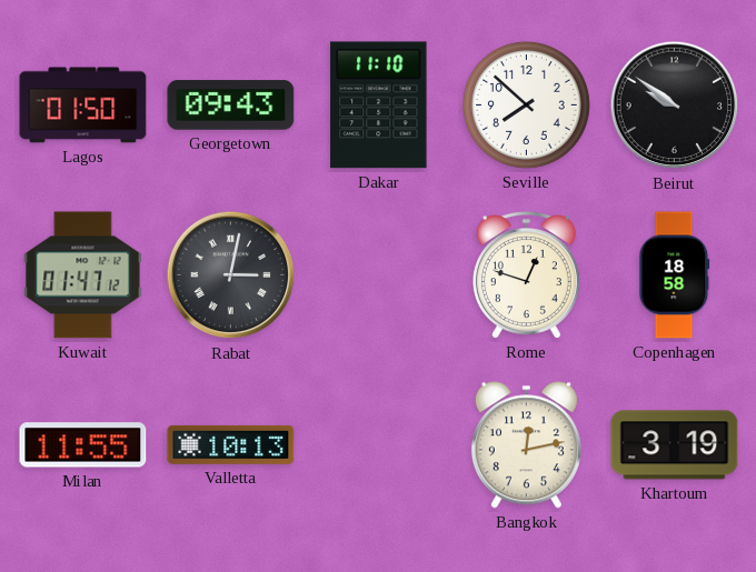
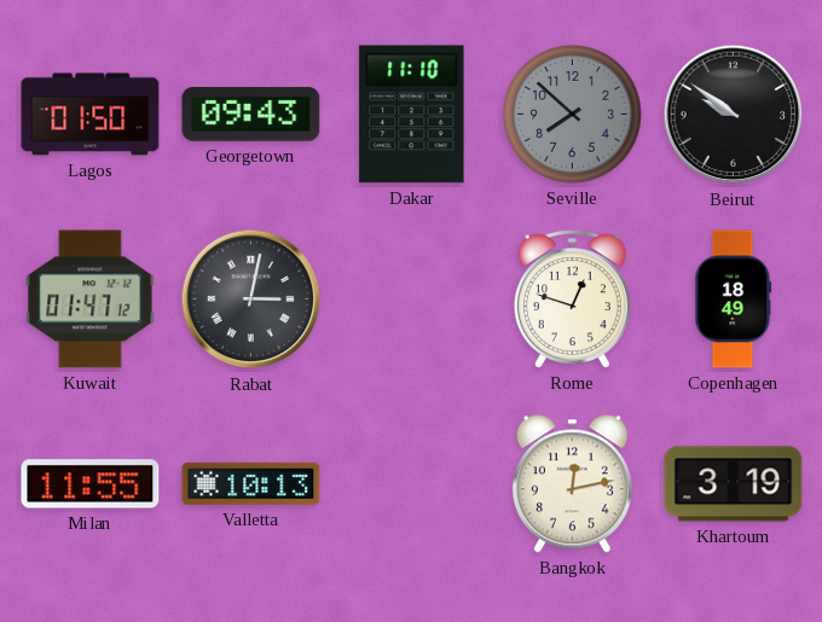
Seville dial: white -> grey (572, 114)
Copenhagen: 18:58 -> 18:49 (734, 300)
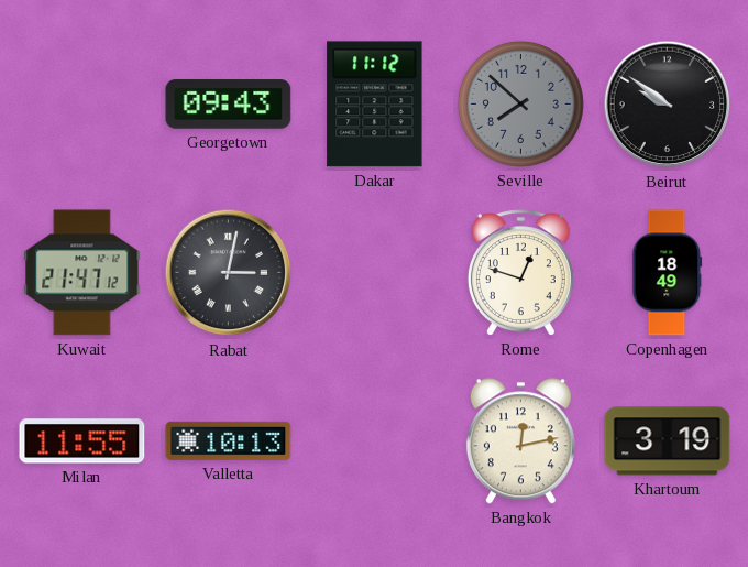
Lagos: 01:50 -> none (91, 115)
Dakar: 11:10 -> 11:12 (375, 105)
Kuwait: 01:47 -> 21:47 (82, 273)
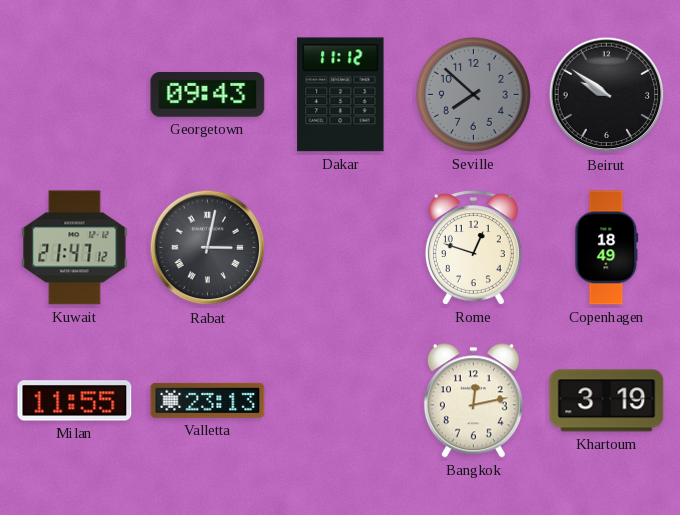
Valletta: 10:13 -> 23:13 (208, 400)
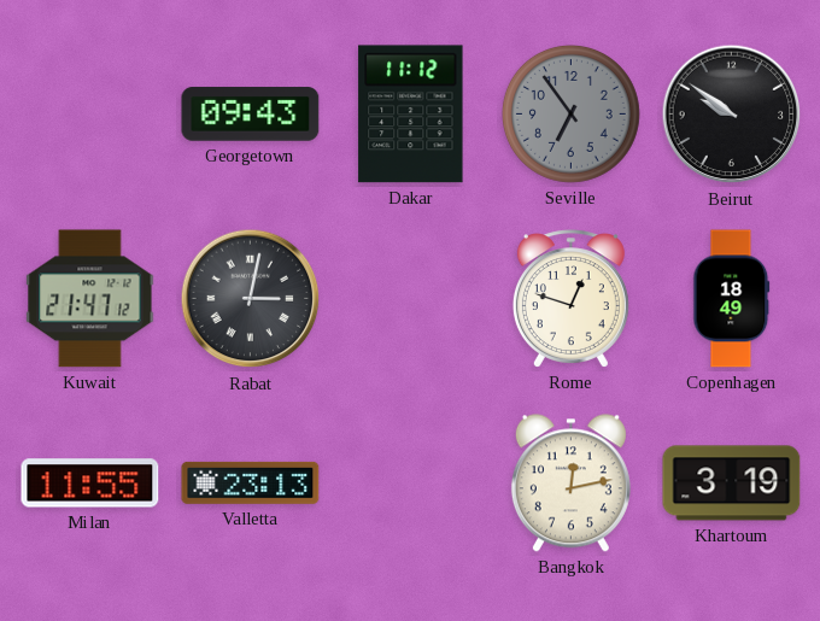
Seville: 7:52 -> 6:54 (570, 113)
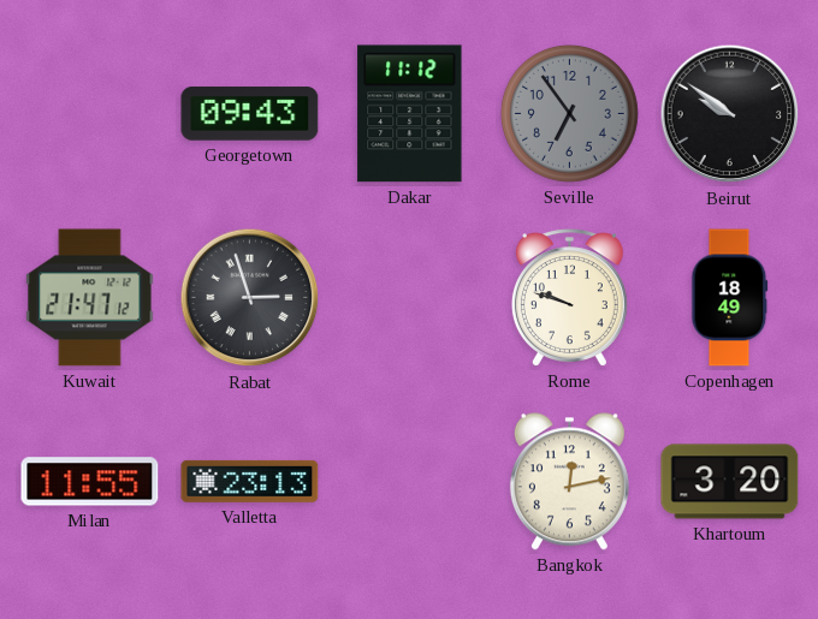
Rabat: 3:02 -> 2:57 (250, 298)
Rome: 12:48 -> 9:48 (569, 298)
Khartoum: 3:19 -> 3:20 (730, 482)
